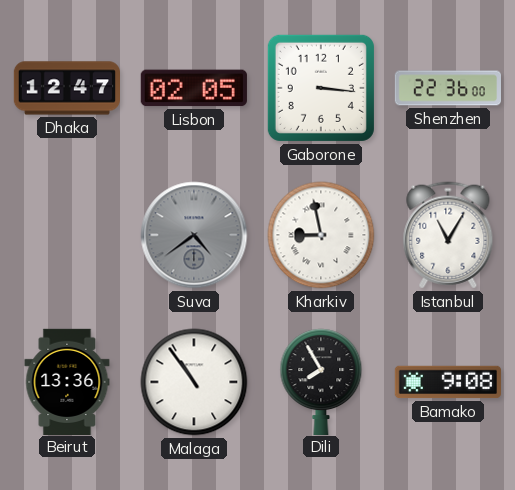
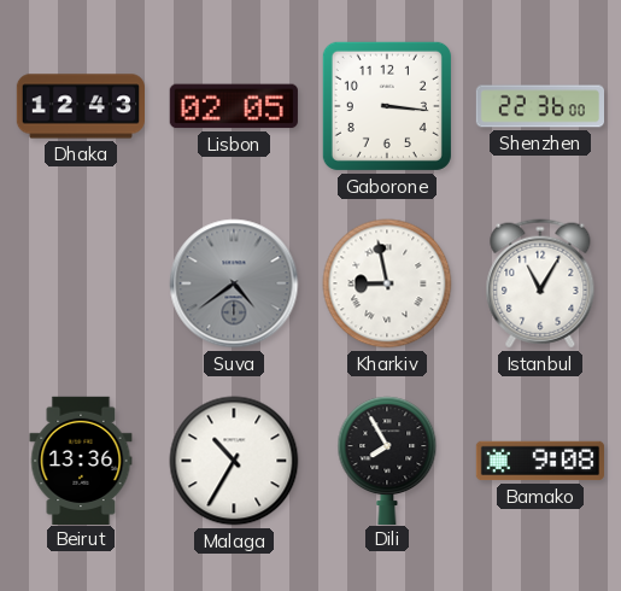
Dhaka: 12:47 -> 12:43 (80, 106)
Malaga: 10:54 -> 10:35 (234, 461)
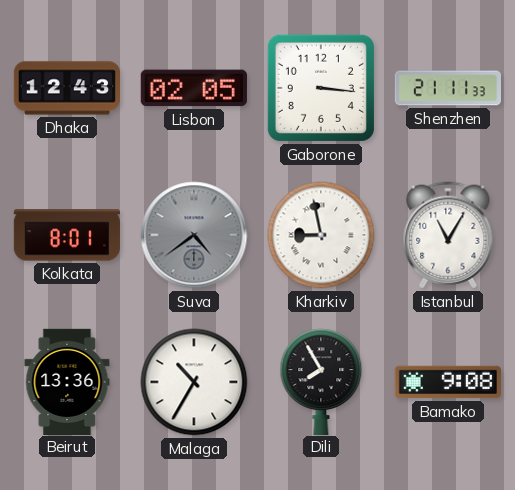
Shenzhen: 22:36 -> 21:11 (447, 88)
Kolkata: none -> 8:01 (67, 235)
